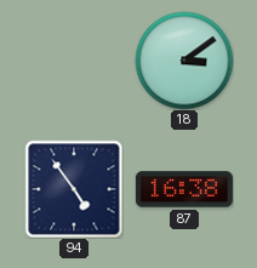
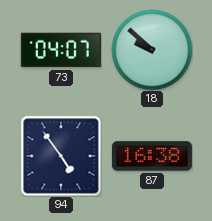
73: none -> 04:07 (61, 50)
18: 3:09 -> 9:52 (152, 50)
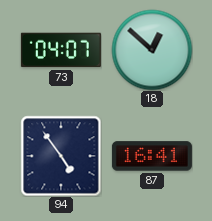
18: 9:52 -> 12:52 (152, 50)
87: 16:38 -> 16:41 (152, 156)
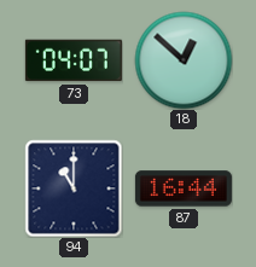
94: 4:54 -> 11:00 (74, 188)
87: 16:41 -> 16:44 (184, 188)
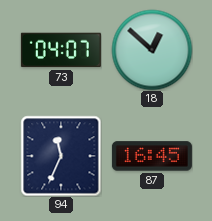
94: 11:00 -> 11:34 (61, 156)
87: 16:44 -> 16:45 (152, 156)
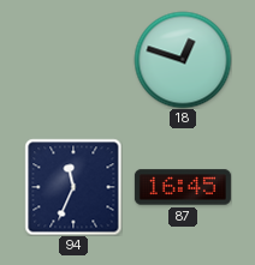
73: 04:07 -> none (61, 50)
18: 12:52 -> 12:48 (183, 60)
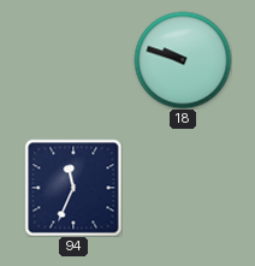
18: 12:48 -> 9:48 (183, 60)
87: 16:45 -> none (183, 187)
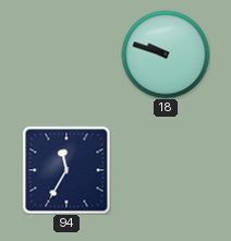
94: 11:34 -> 11:35 (66, 170)
